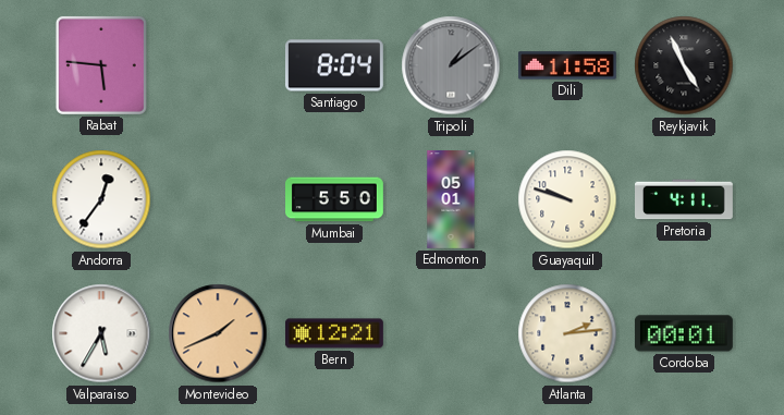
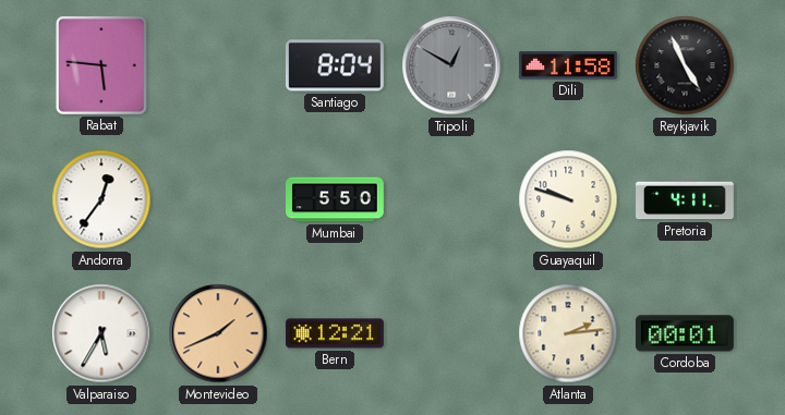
Tripoli: 1:09 -> 12:50 (451, 65)
Edmonton: 05:01 -> none (451, 200)
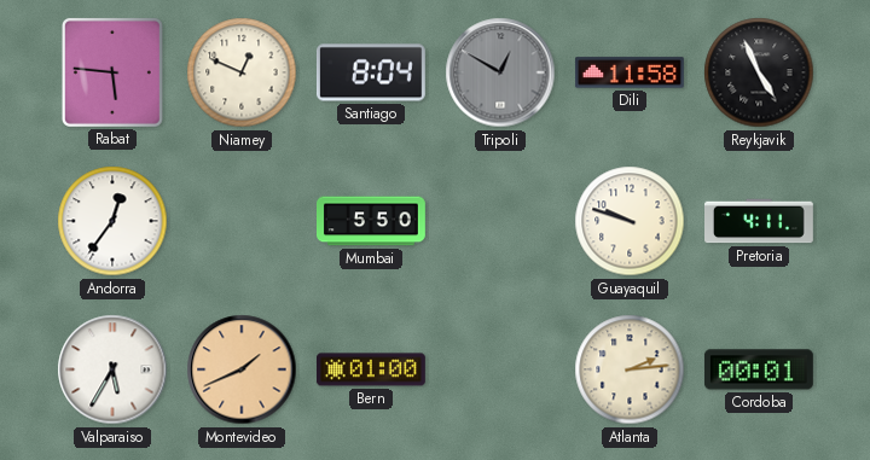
Niamey: none -> 12:49 (242, 72)
Bern: 12:21 -> 01:00 (371, 369)
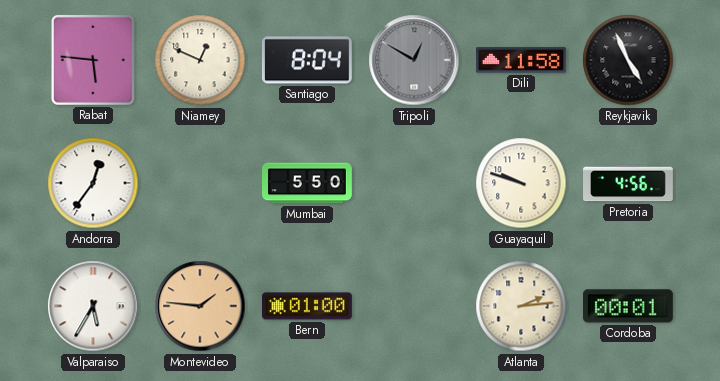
Pretoria: 4:11 -> 4:56 (629, 183)
Montevideo: 1:41 -> 1:46 (200, 306)
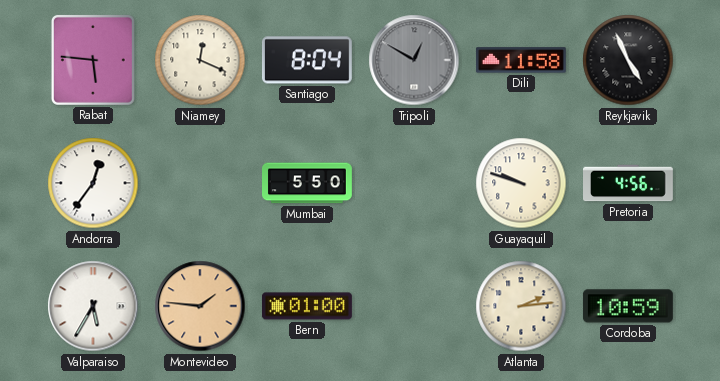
Niamey: 12:49 -> 12:19 (200, 60)
Cordoba: 00:01 -> 10:59 (628, 306)
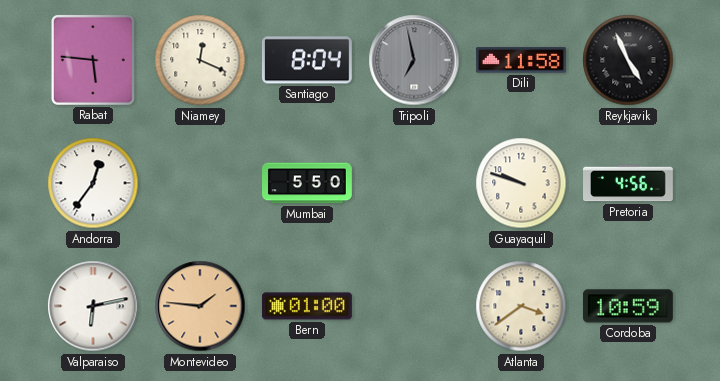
Tripoli: 12:50 -> 6:58 (414, 60)
Valparaiso: 5:35 -> 6:13 (93, 306)
Atlanta: 2:14 -> 3:39 (521, 306)
